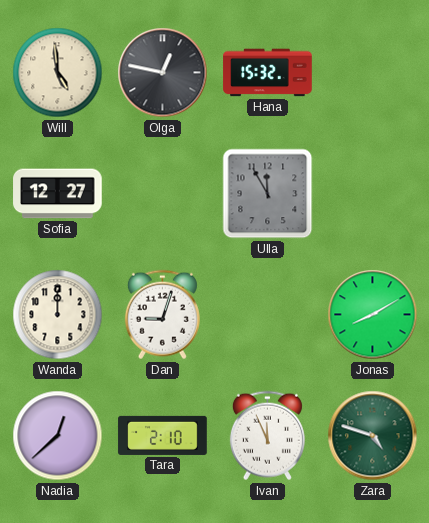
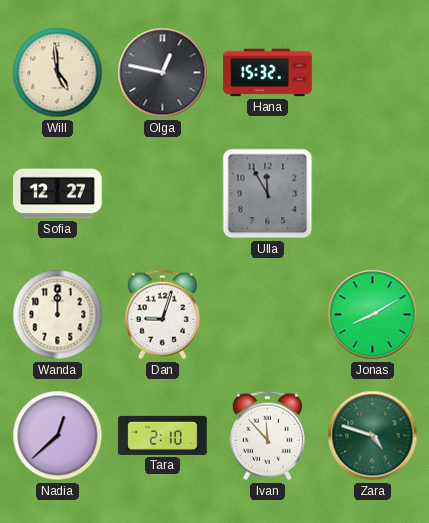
Ivan: 11:56 -> 11:53 (267, 436)
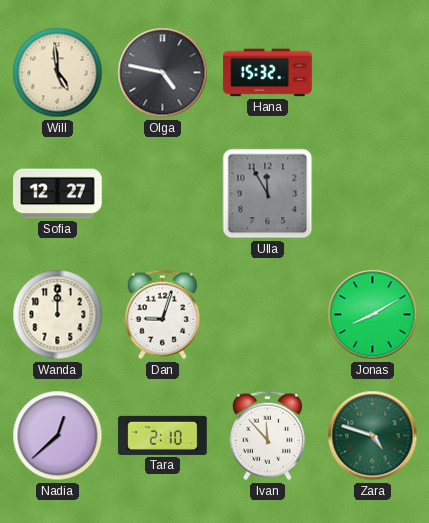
Olga: 12:47 -> 4:47 (163, 73)
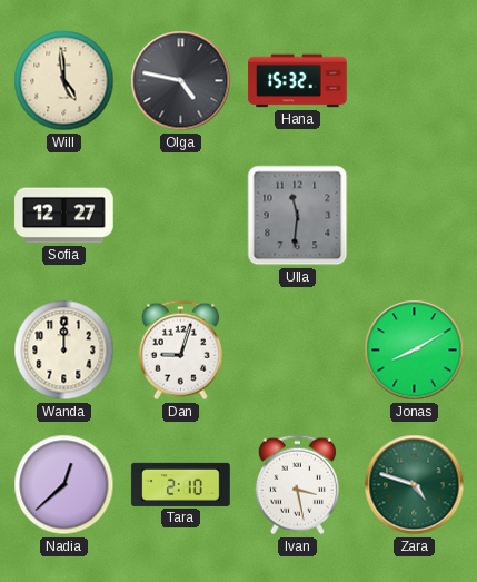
Ulla: 11:55 -> 11:31 (298, 216)
Ivan: 11:53 -> 3:28 (297, 485)
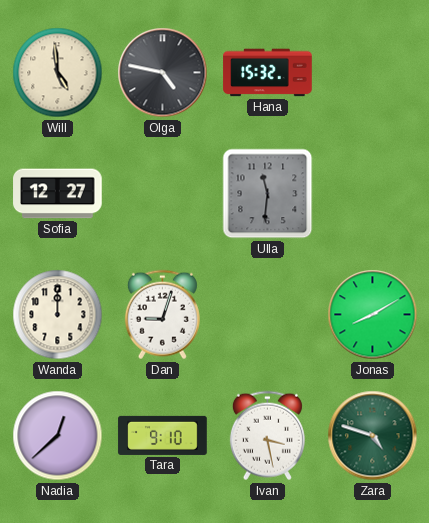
Tara: 2:10 -> 9:10 (163, 435)
